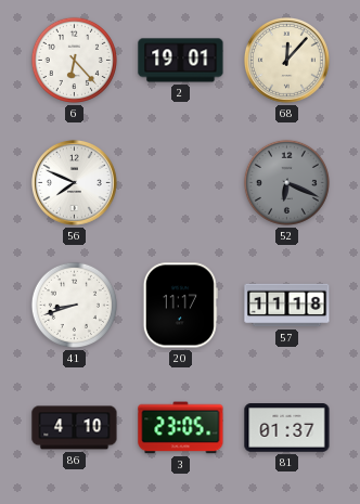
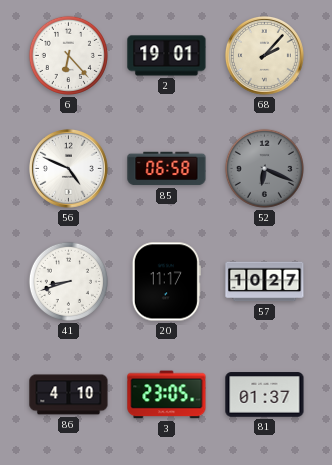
68: 12:07 -> 2:07 (265, 56)
56: 7:49 -> 4:49 (69, 169)
85: none -> 06:58 (167, 169)
57: 11:18 -> 10:27 (265, 282)
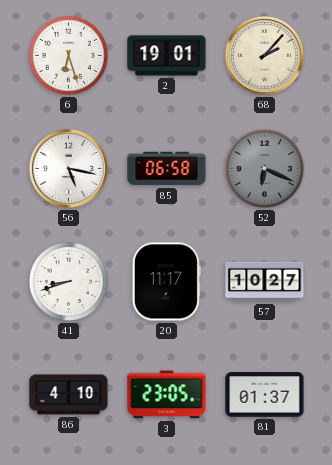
6: 6:23 -> 6:27 (68, 55)
56: 4:49 -> 5:17 (69, 169)
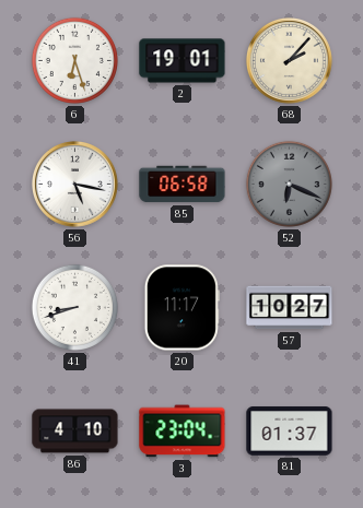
3: 23:05 -> 23:04 (183, 432)
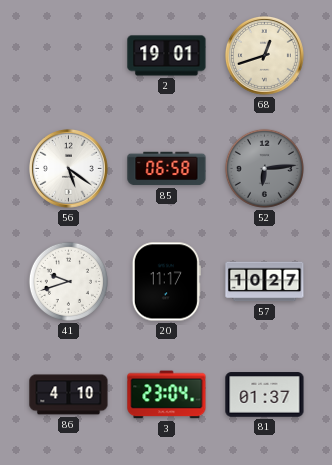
6: 6:27 -> none (74, 60)
68: 2:07 -> 12:42 (265, 56)
56: 5:17 -> 5:21 (69, 169)
52: 6:19 -> 6:14 (264, 168)
41: 8:42 -> 9:42 (68, 281)
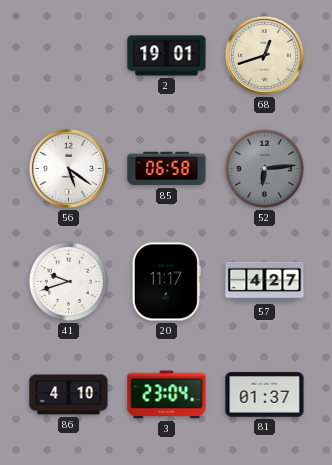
57: 10:27 -> 4:27 (265, 282)
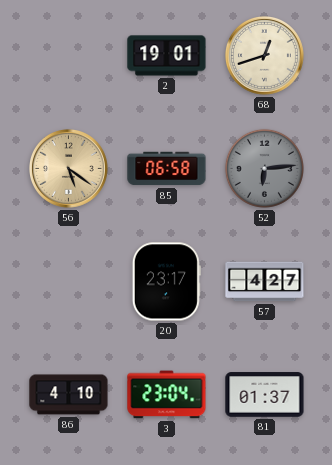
56 dial: white -> champagne (69, 169)
41: 9:42 -> none (68, 281)
20: 11:17 -> 23:17 (166, 282)
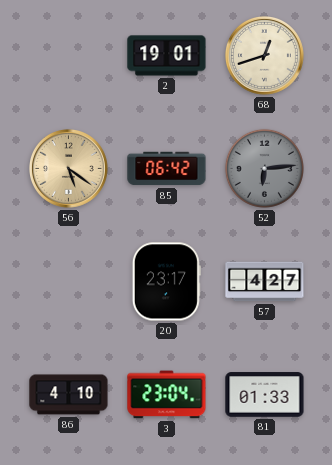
85: 06:58 -> 06:42 (167, 169)
81: 01:37 -> 01:33 (265, 395)
